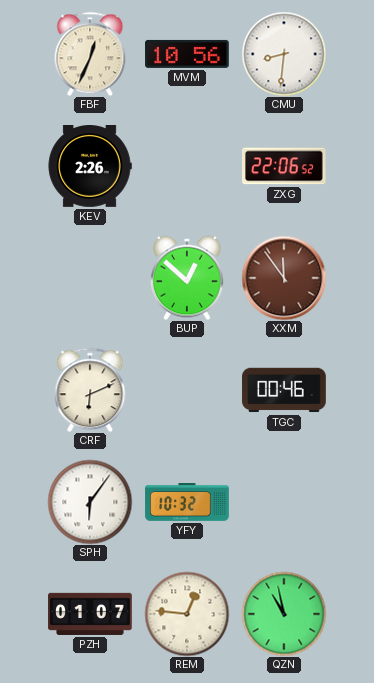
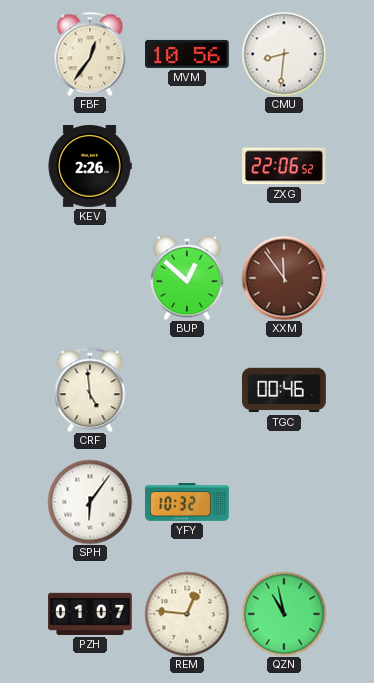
FBF: 12:34 -> 12:36 (90, 54)
CRF: 6:11 -> 4:59 (90, 390)
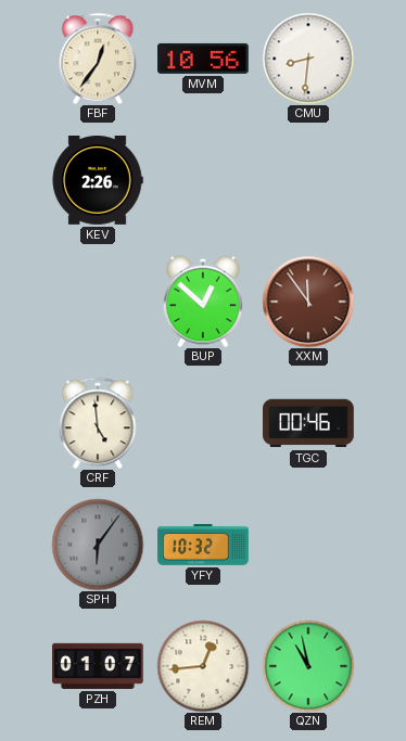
ZXG: 22:06 -> none (285, 166)
SPH dial: white -> grey (98, 545)
REM: 12:46 -> 12:44 (203, 666)
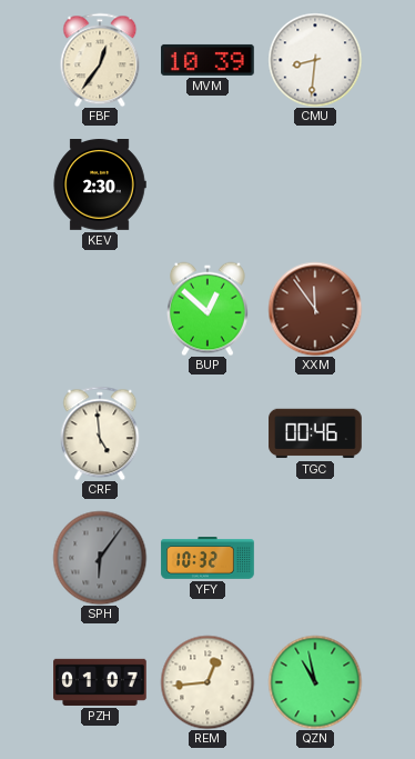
MVM: 10:56 -> 10:39 (207, 60)
KEV: 2:26 -> 2:30 (100, 186)
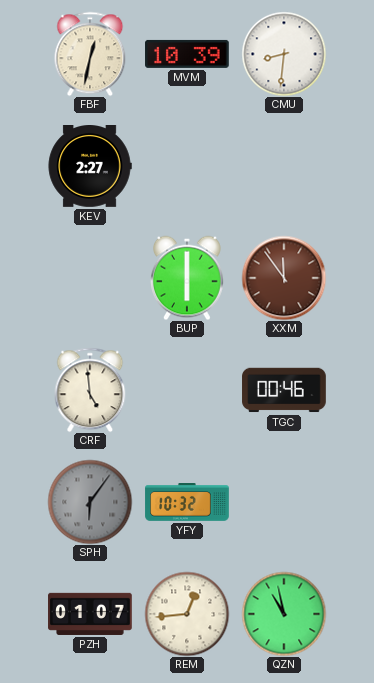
FBF: 12:36 -> 12:32 (90, 54)
KEV: 2:30 -> 2:27 (90, 167)
BUP: 12:52 -> 6:00 (188, 278)
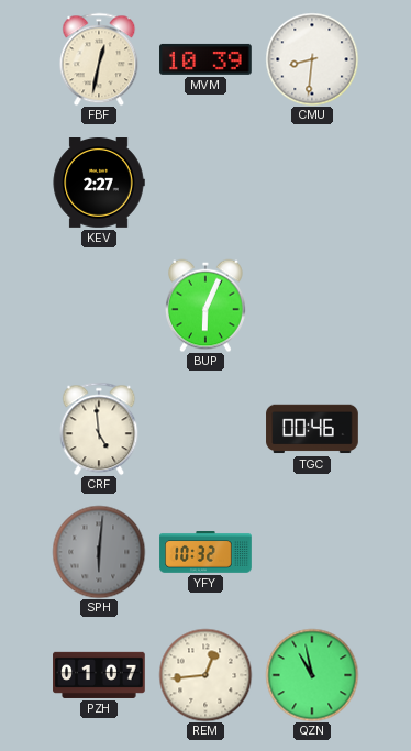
BUP: 6:00 -> 6:04 (207, 306)
XXM: 11:54 -> none (284, 278)
SPH: 6:06 -> 6:01 (99, 552)
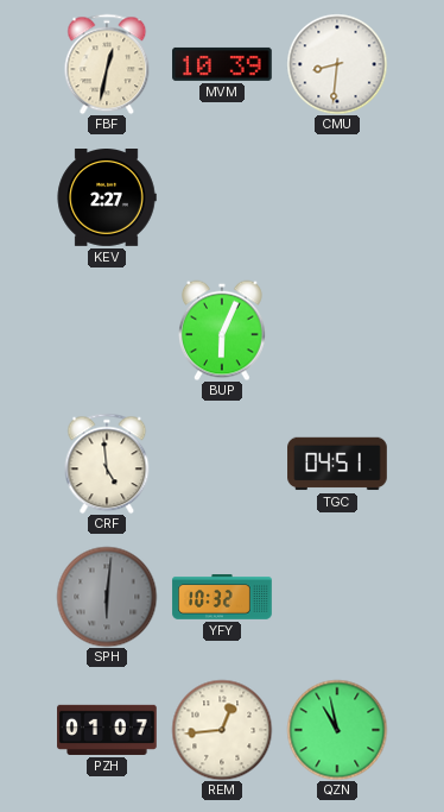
TGC: 00:46 -> 04:51 (337, 464)
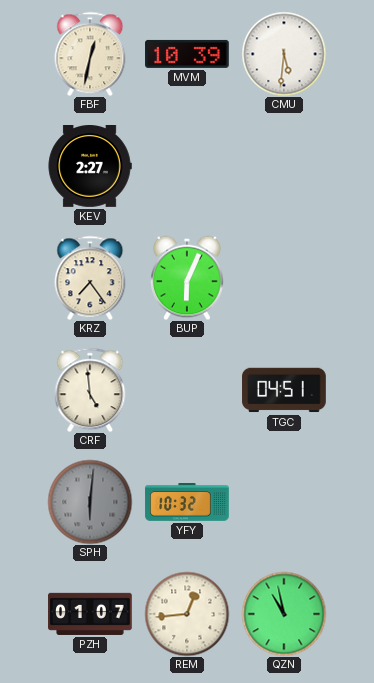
CMU: 8:31 -> 5:31 (284, 54)
KRZ: none -> 7:24 (90, 278)
